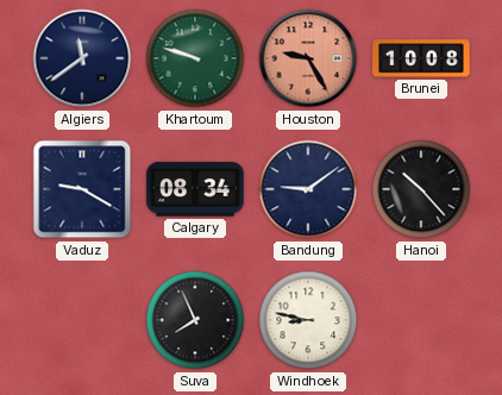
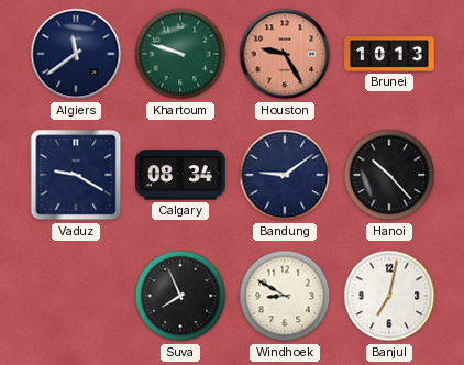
Brunei: 10:08 -> 10:13 (389, 54)
Windhoek: 8:47 -> 8:50 (285, 296)
Banjul: none -> 7:02 (389, 296)
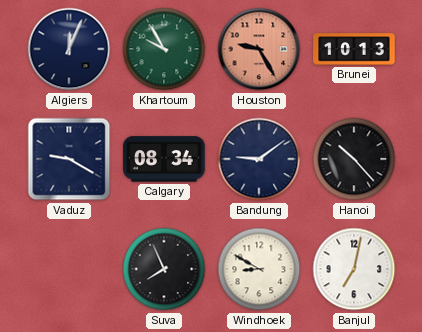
Algiers: 11:39 -> 12:04 (69, 49)
Khartoum: 9:48 -> 9:55 (164, 49)
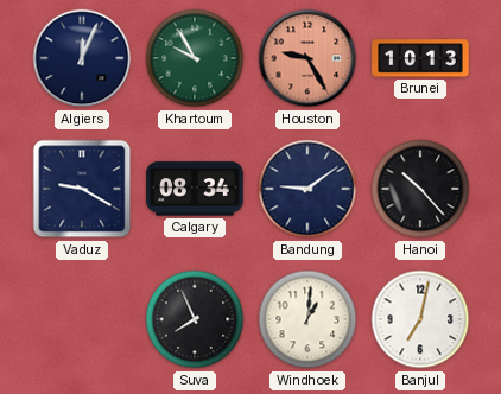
Windhoek: 8:50 -> 1:01 (307, 319)
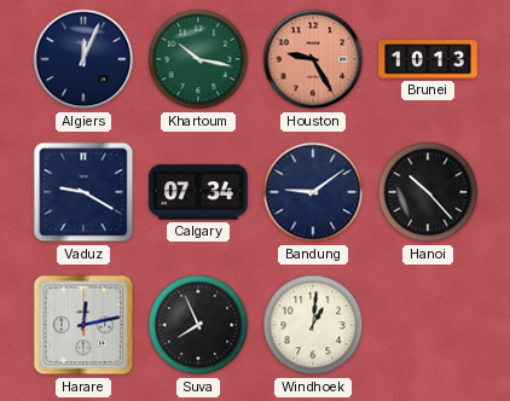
Khartoum: 9:55 -> 10:17 (198, 59)
Calgary: 08:34 -> 07:34 (198, 192)
Harare: none -> 12:13 (83, 325)
Banjul: 7:02 -> none (420, 319)
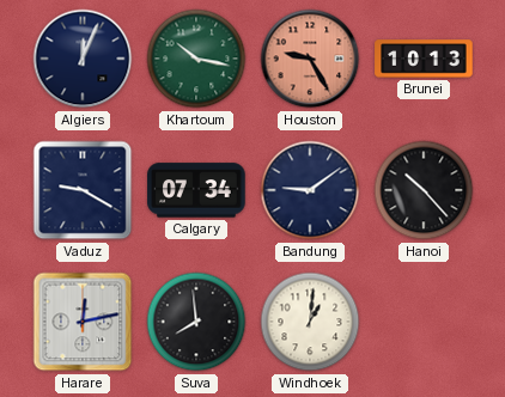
Suva: 7:56 -> 7:59 (196, 322)
